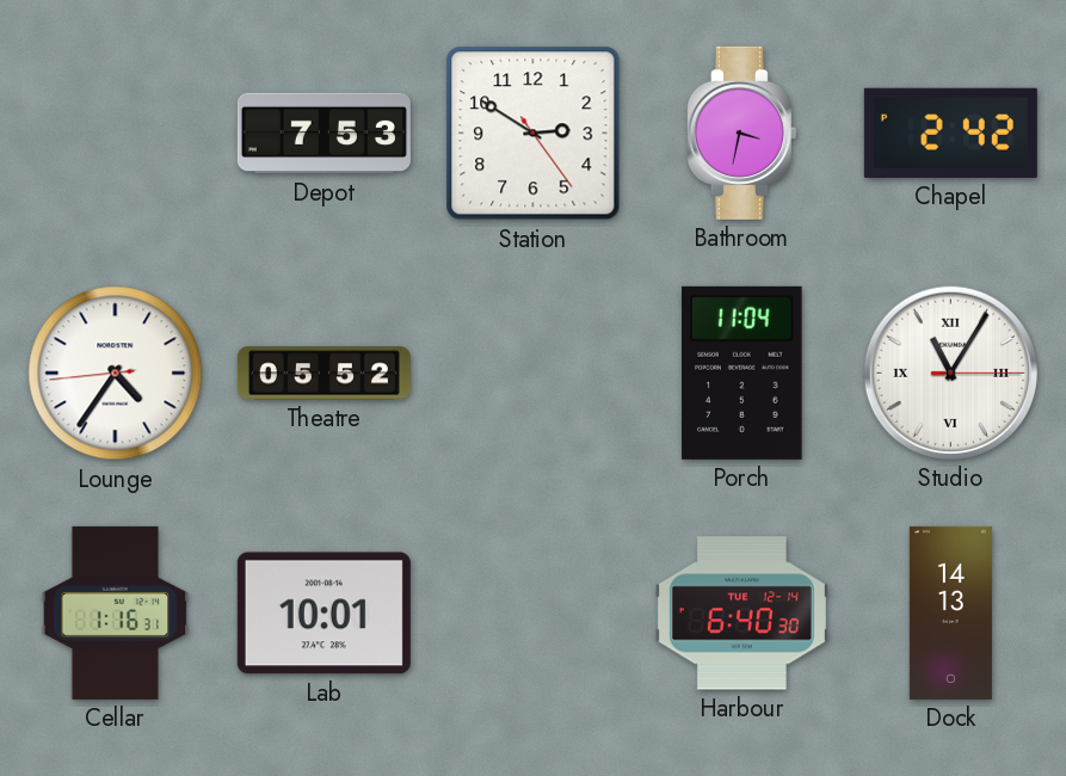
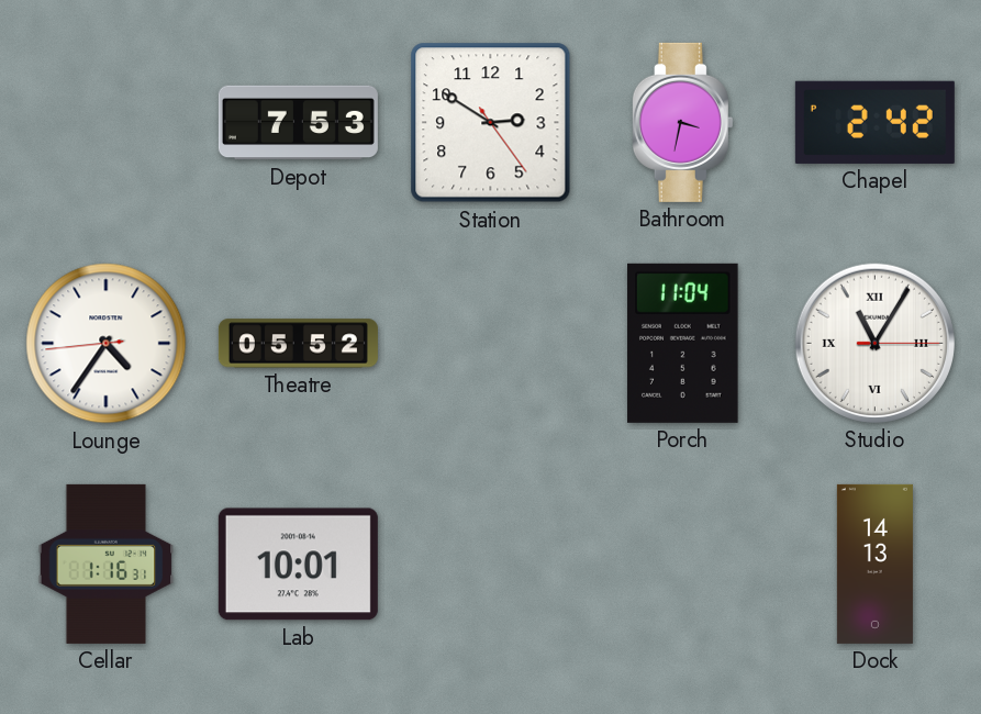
Harbour: 6:40 -> none (741, 614)
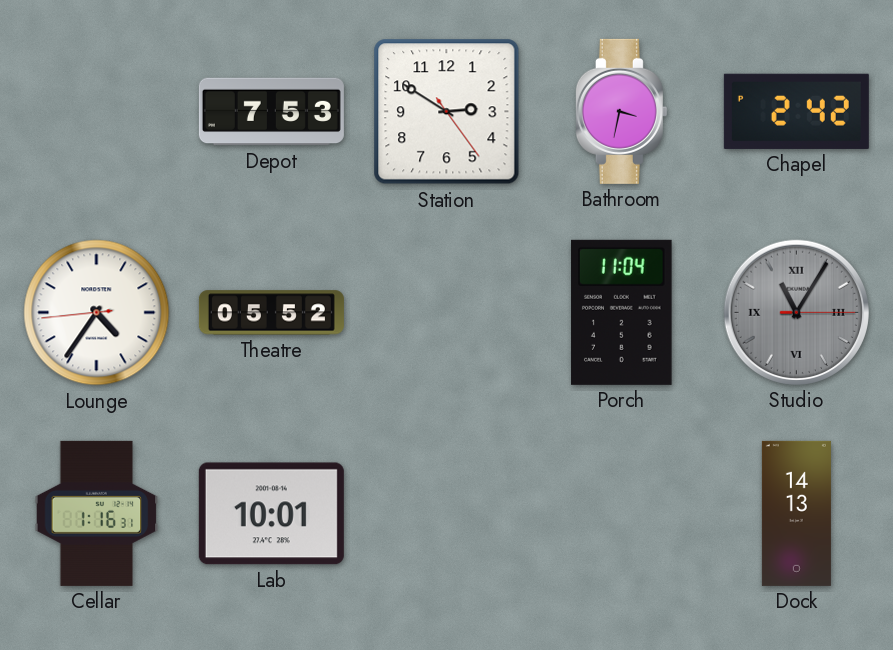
Studio dial: white -> grey (796, 312)
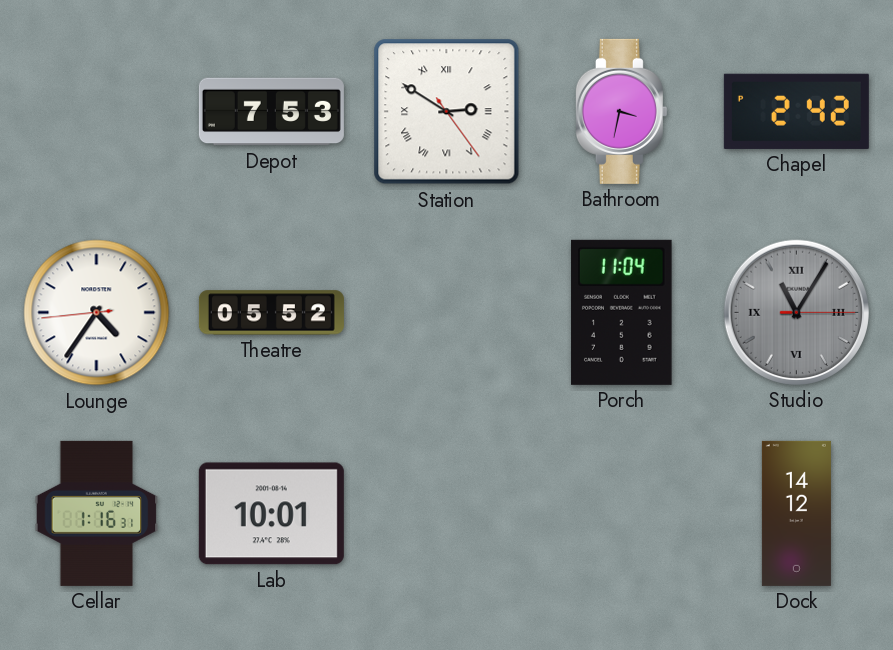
Station numerals: Arabic -> Roman (447, 112)
Dock: 14:13 -> 14:12 (796, 513)
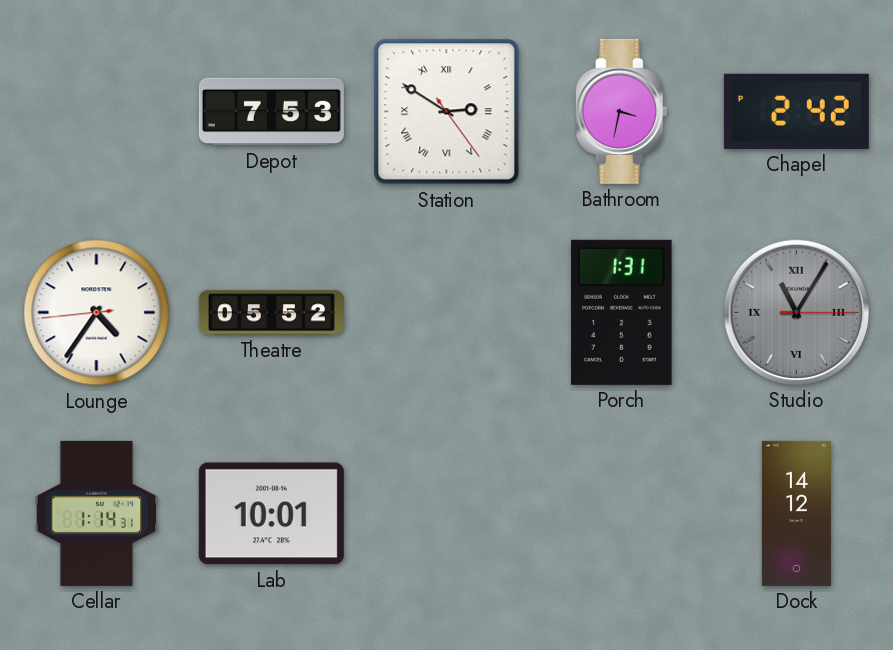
Porch: 11:04 -> 1:31 (622, 312)
Cellar: 1:16 -> 1:14 (97, 513)
